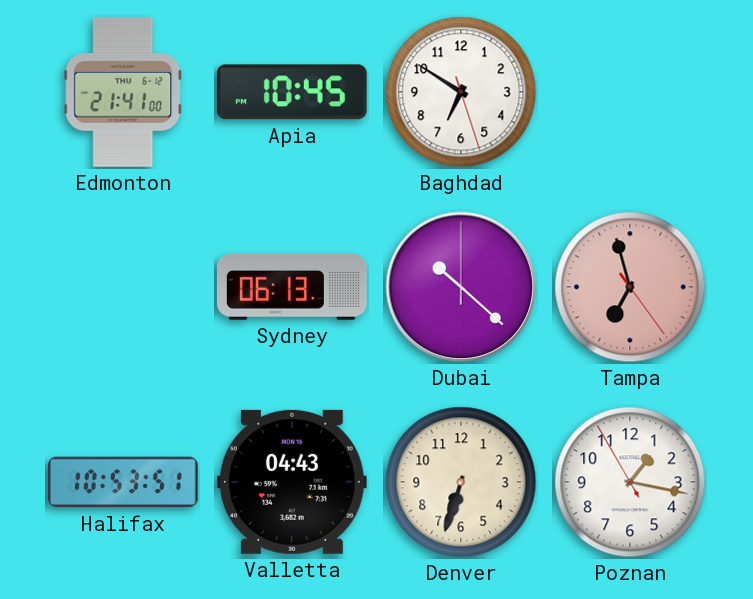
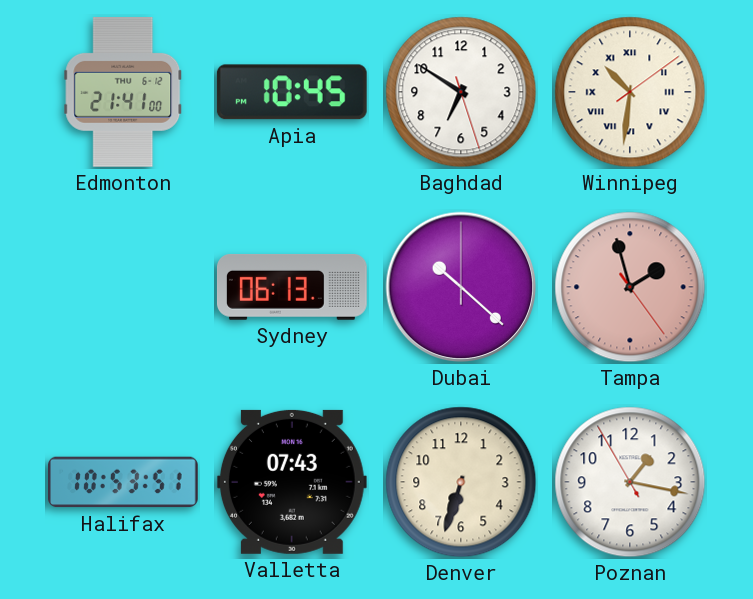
Winnipeg: none -> 10:31 (630, 92)
Tampa: 6:57 -> 1:57 (630, 287)
Valletta: 04:43 -> 07:43 (292, 482)
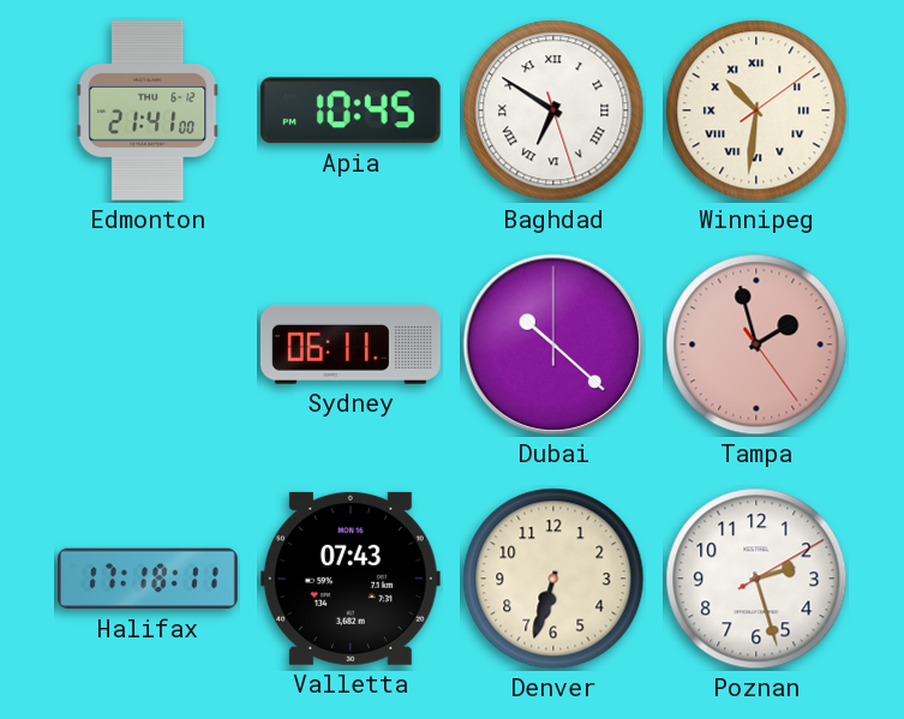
Baghdad numerals: Arabic -> Roman (553, 110)
Sydney: 06:13 -> 06:11 (351, 344)
Halifax: 10:53 -> 17:18 (149, 579)
Poznan: 1:16 -> 2:27 (756, 579)
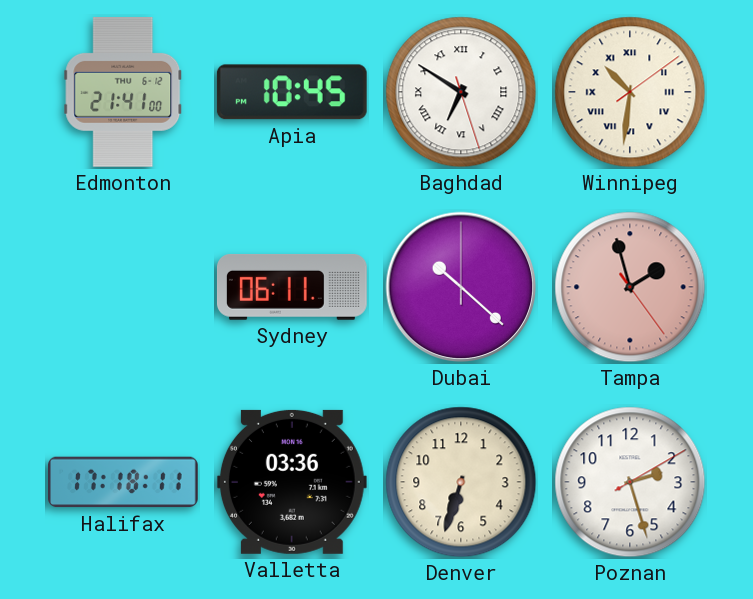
Valletta: 07:43 -> 03:36 (292, 482)
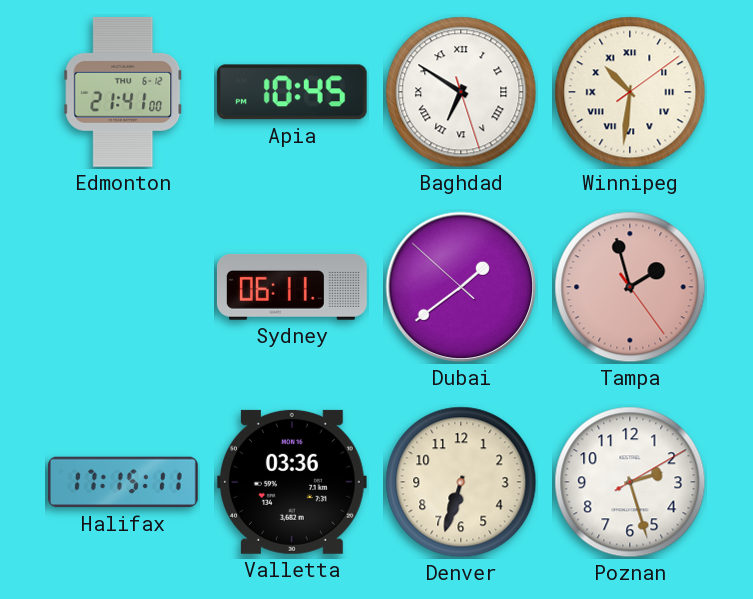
Dubai: 10:22 -> 1:38 (461, 287)
Halifax: 17:18 -> 17:15 (124, 482)
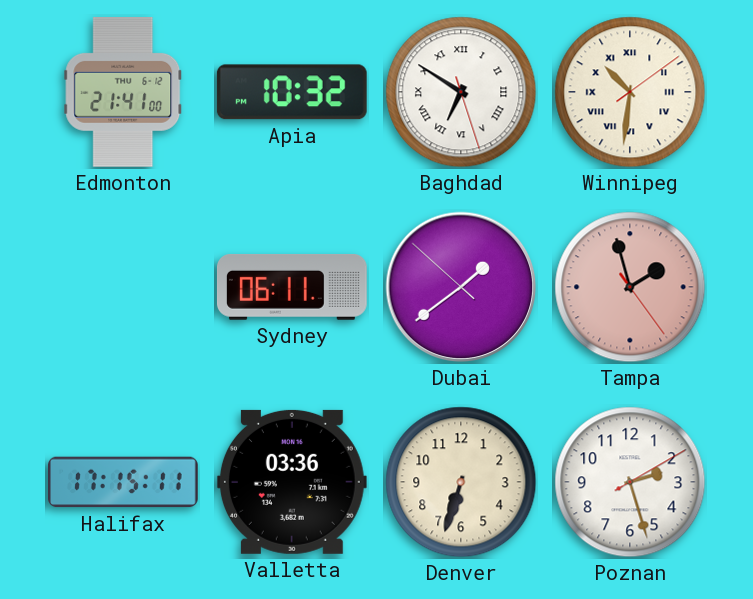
Apia: 10:45 -> 10:32 (292, 92)
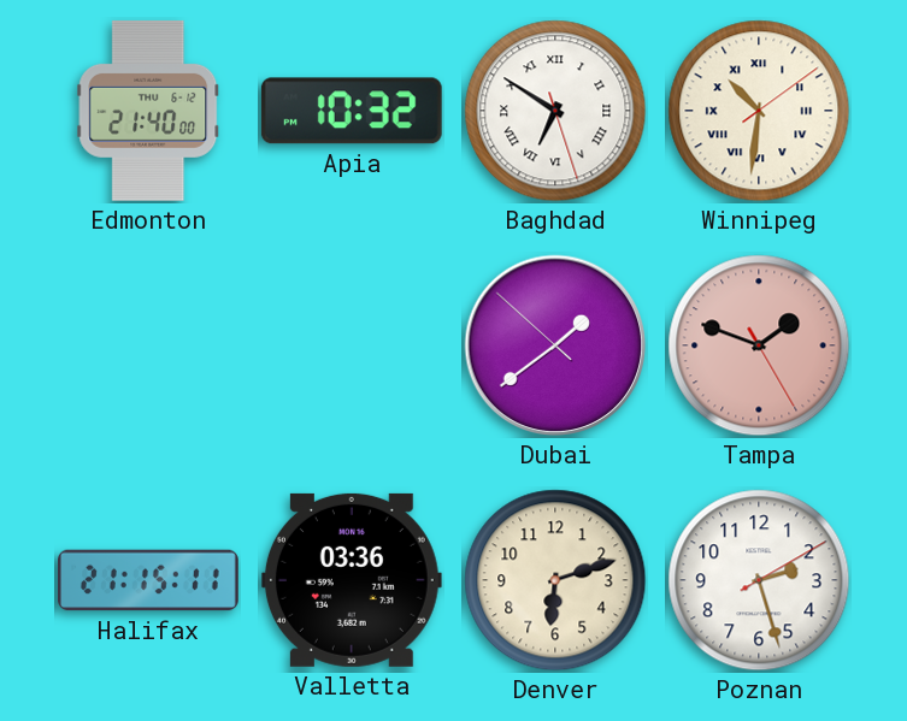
Edmonton: 21:41 -> 21:40 (148, 111)
Sydney: 06:11 -> none (292, 287)
Tampa: 1:57 -> 1:48 (759, 345)
Halifax: 17:15 -> 21:15 (149, 580)
Denver: 6:33 -> 6:12 (555, 580)
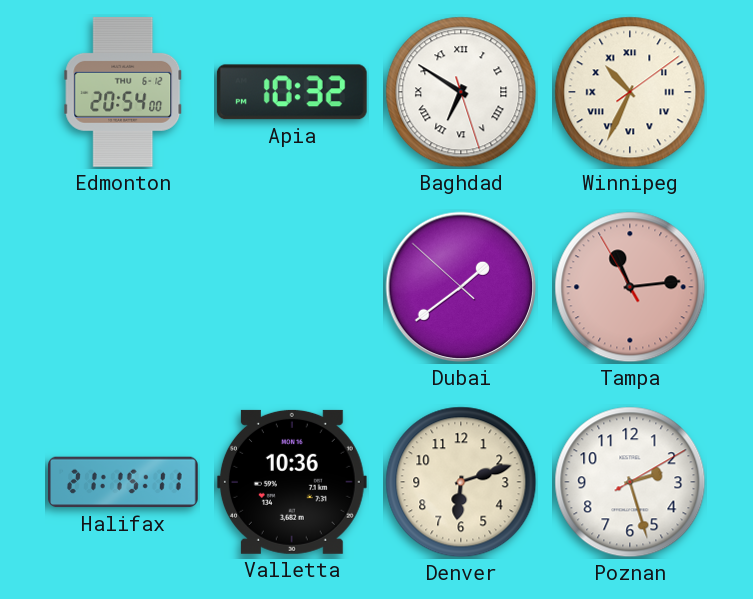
Edmonton: 21:40 -> 20:54 (123, 92)
Winnipeg: 10:31 -> 10:34 (630, 92)
Tampa: 1:48 -> 11:13 (630, 287)
Valletta: 03:36 -> 10:36 (292, 482)
